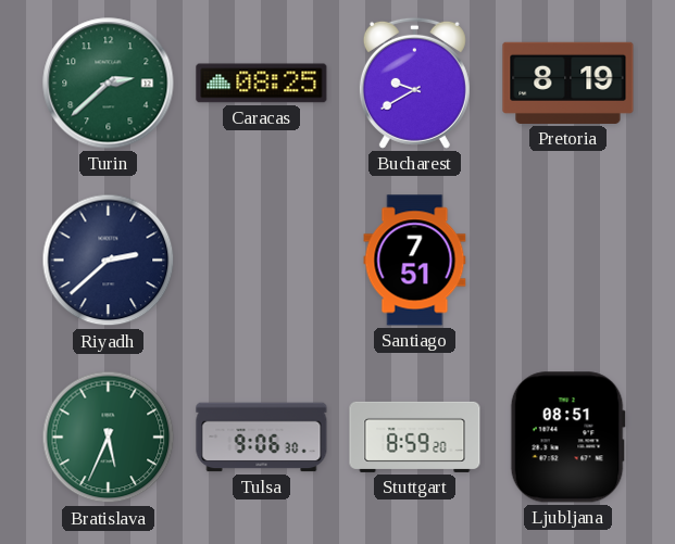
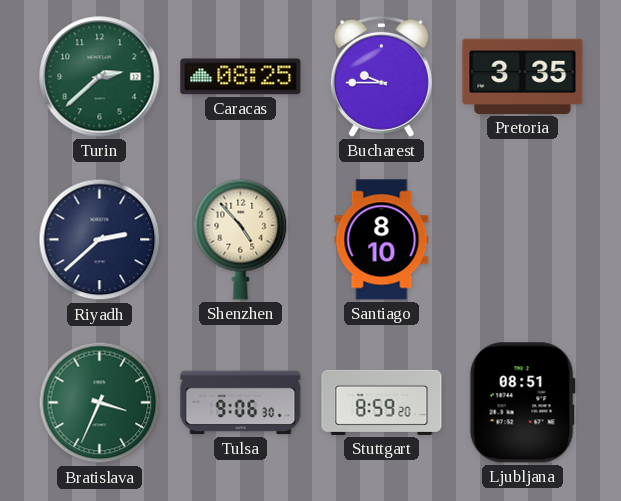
Bucharest: 9:40 -> 9:45 (381, 76)
Pretoria: 8:19 -> 3:35 (523, 76)
Shenzhen: none -> 4:53 (241, 239)
Santiago: 7:51 -> 8:10 (382, 240)
Bratislava: 5:34 -> 3:34 (100, 403)
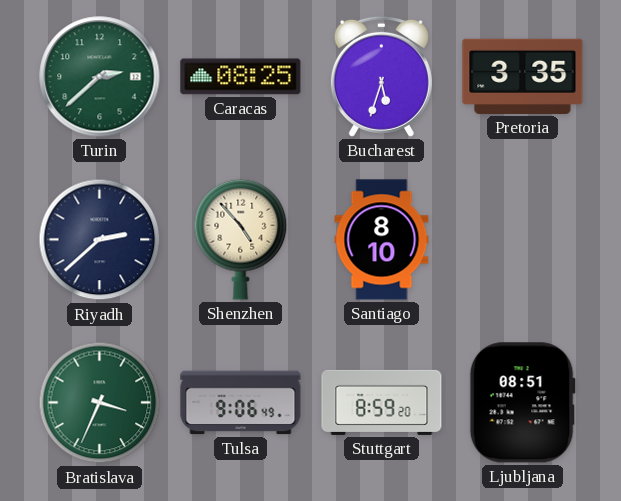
Bucharest: 9:45 -> 5:33 (381, 76)
Tulsa: 9:06:30 -> 9:06:49 (241, 403)
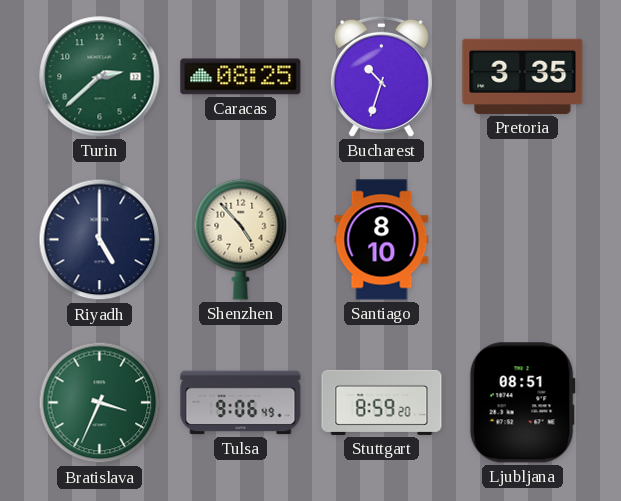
Bucharest: 5:33 -> 10:33 (381, 76)
Riyadh: 2:38 -> 5:00 (100, 240)
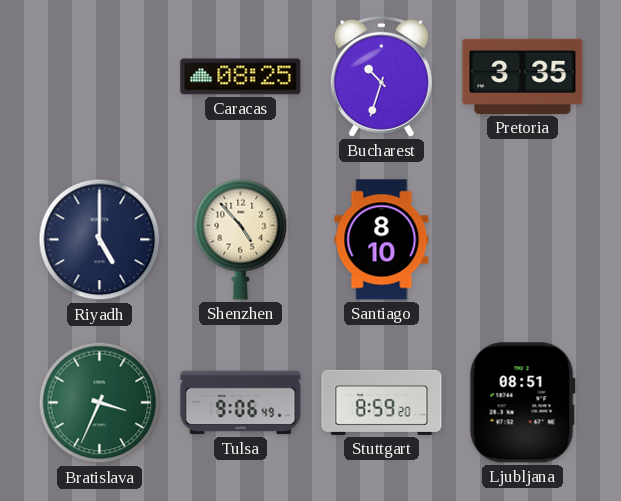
Turin: 2:38 -> none (100, 77)
